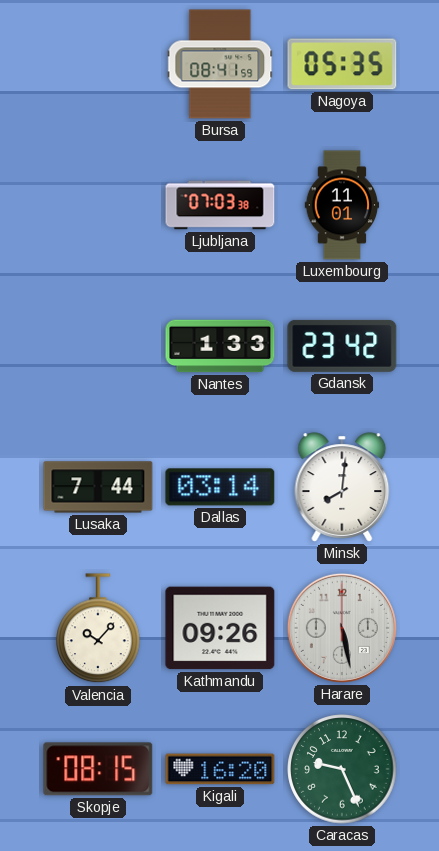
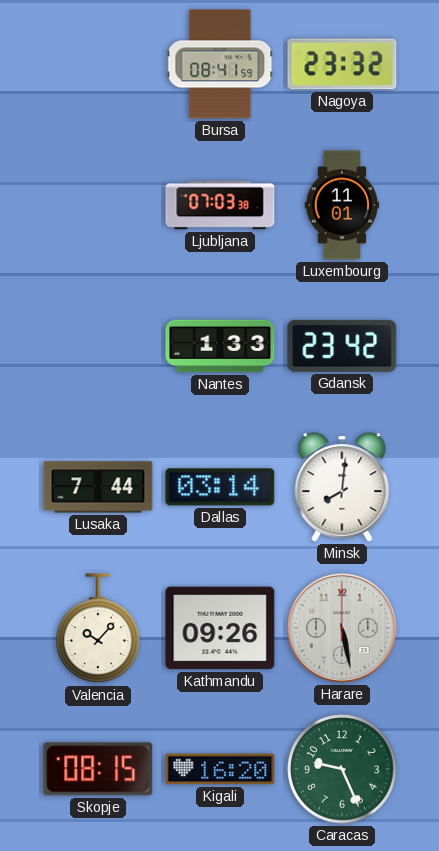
Nagoya: 05:35 -> 23:32 (342, 64)
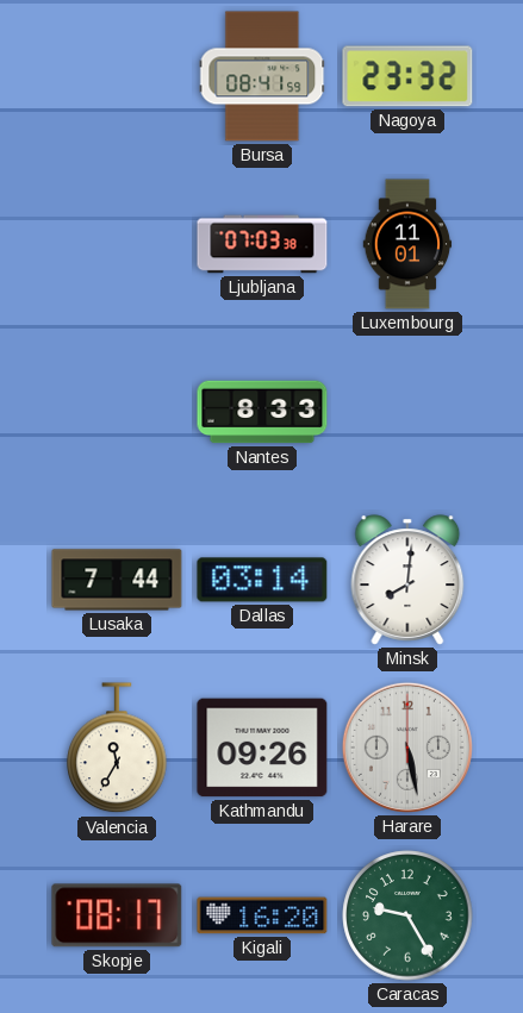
Nantes: 1:33 -> 8:33 (262, 412)
Gdansk: 23:42 -> none (342, 346)
Valencia: 10:07 -> 11:35 (117, 749)
Skopje: 08:15 -> 08:17 (117, 915)
Caracas: 9:26 -> 9:25 (407, 915)
